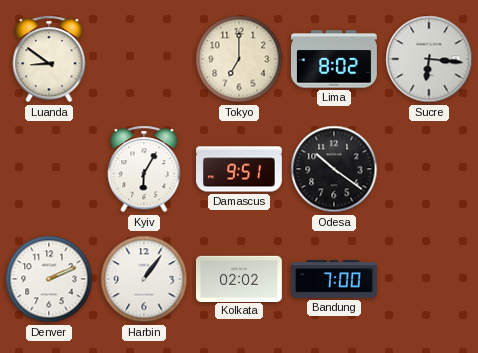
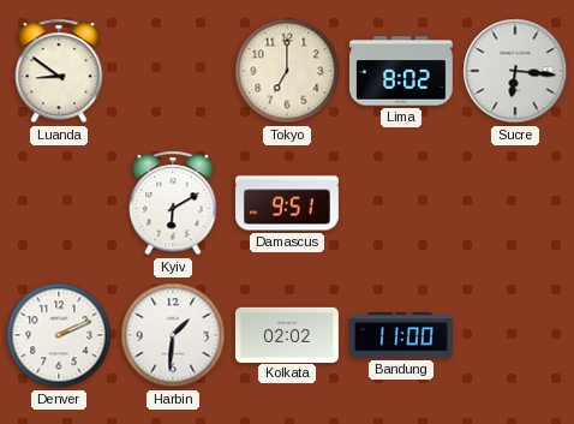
Kyiv: 6:05 -> 6:10 (173, 203)
Odesa: 10:21 -> none (334, 169)
Harbin: 1:06 -> 1:31 (173, 335)
Bandung: 7:00 -> 11:00 (402, 335)
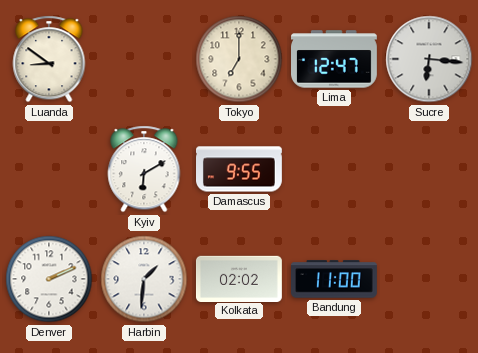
Lima: 8:02 -> 12:47 (335, 59)
Damascus: 9:51 -> 9:55 (240, 169)
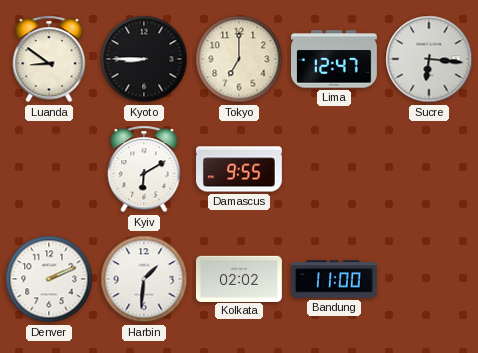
Kyoto: none -> 8:45 (144, 59)
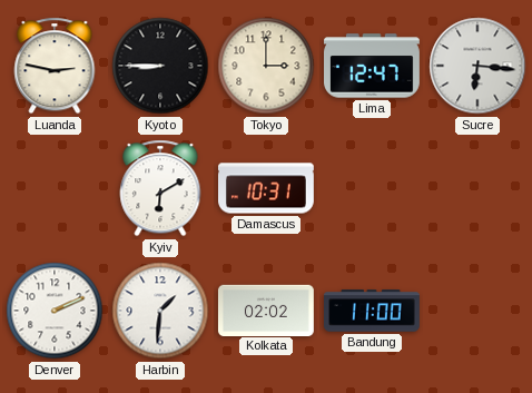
Luanda: 8:51 -> 2:47 (55, 66)
Tokyo: 7:00 -> 3:00 (266, 66)
Damascus: 9:55 -> 10:31 (267, 188)
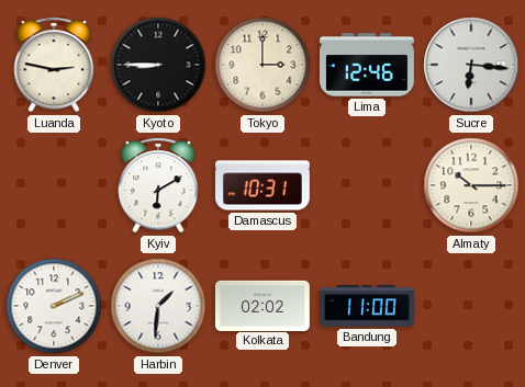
Lima: 12:47 -> 12:46 (368, 65)
Almaty: none -> 10:15 (471, 185)
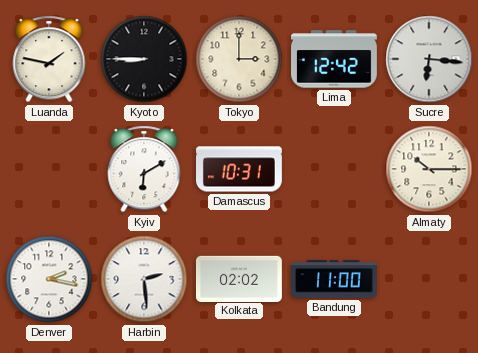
Luanda: 2:47 -> 1:47 (49, 59)
Lima: 12:46 -> 12:42 (335, 59)
Denver: 2:11 -> 2:17 (49, 279)
Harbin: 1:31 -> 2:29 (144, 279)
